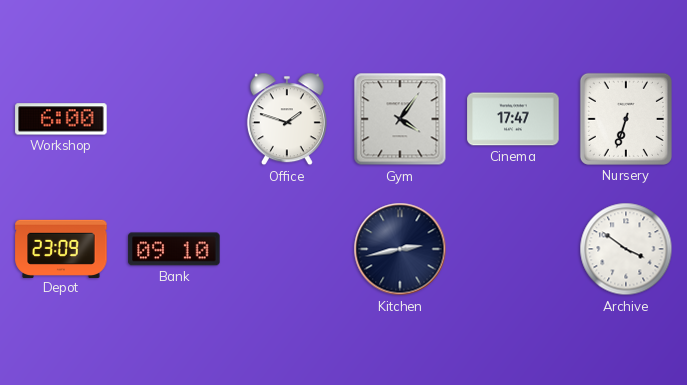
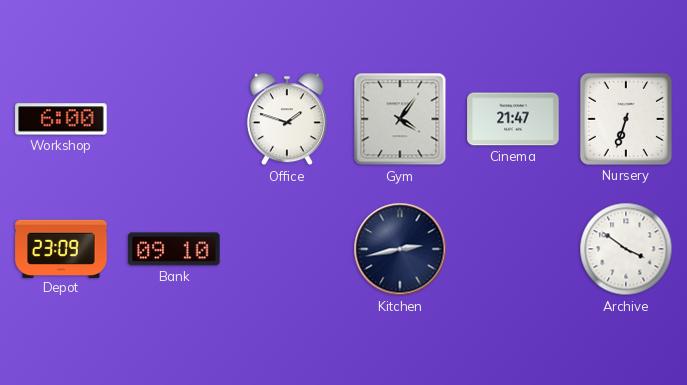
Cinema: 17:47 -> 21:47 (513, 119)
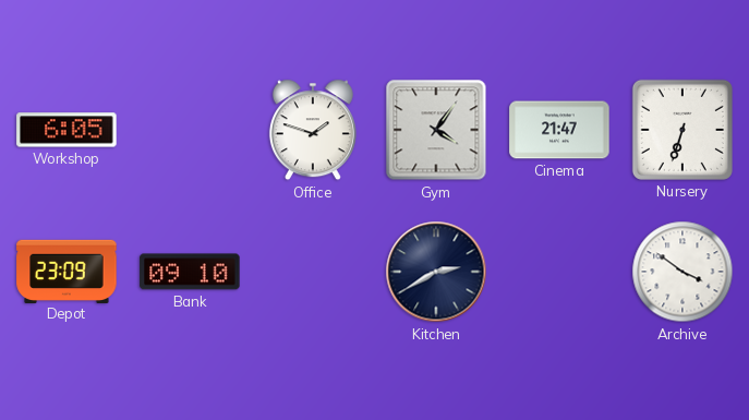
Workshop: 6:00 -> 6:05 (67, 130)
Kitchen: 2:43 -> 2:40 (436, 272)
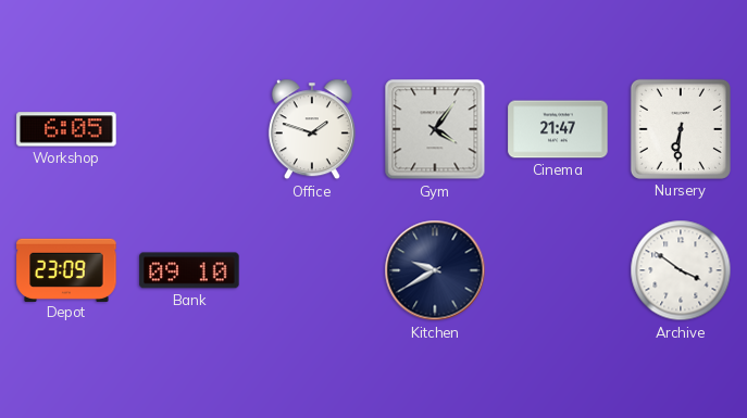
Nursery: 6:33 -> 6:31 (681, 129)
Kitchen: 2:40 -> 9:40 (435, 270)
